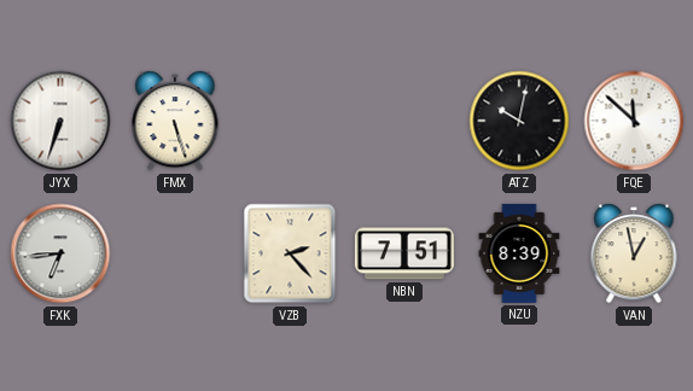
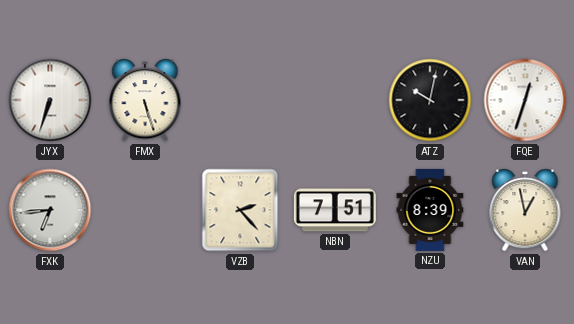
FQE: 11:52 -> 12:33 (525, 100)
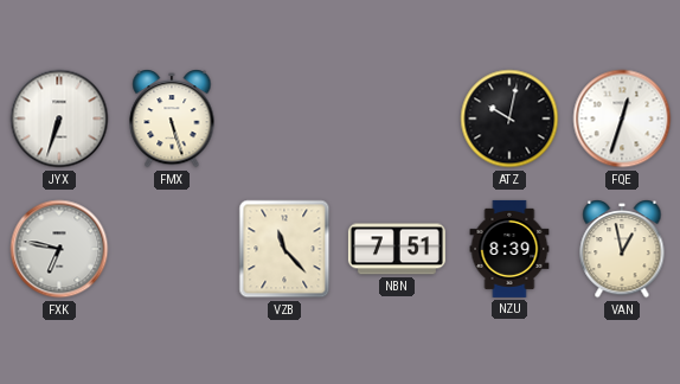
FXK: 6:44 -> 6:47 (59, 249)
VZB: 2:23 -> 11:23 (284, 249)
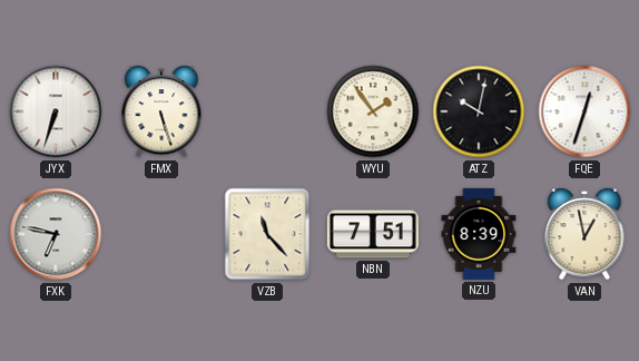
WYU: none -> 1:54 (373, 111)
